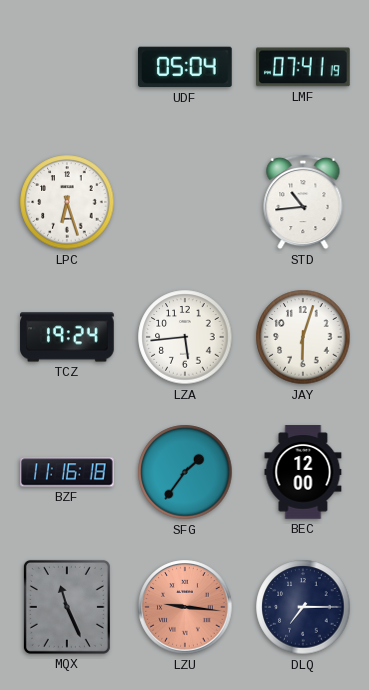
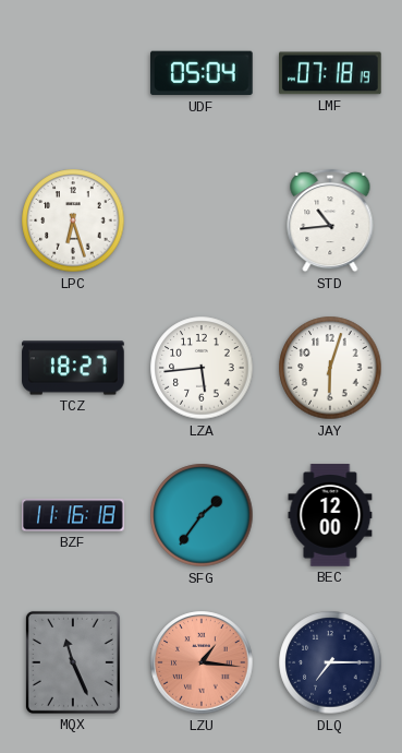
LMF: 07:41 -> 07:18 (331, 73)
TCZ: 19:24 -> 18:27 (73, 368)
LZU: 9:16 -> 1:16 (202, 662)
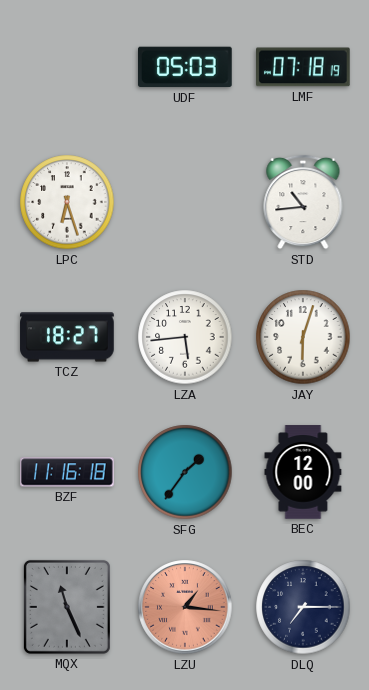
UDF: 05:04 -> 05:03 (186, 67)
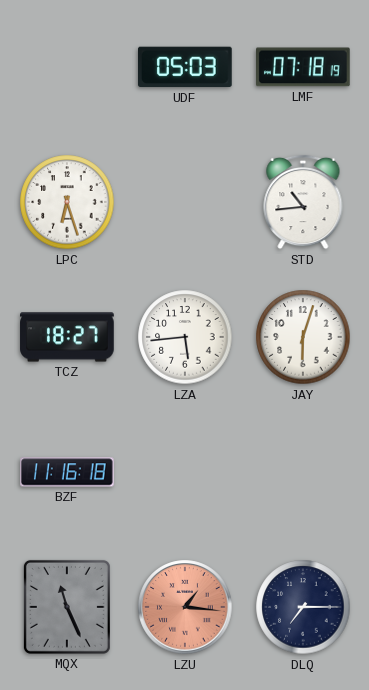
SFG: 1:36 -> none (185, 472)
BEC: 12:00 -> none (303, 472)
